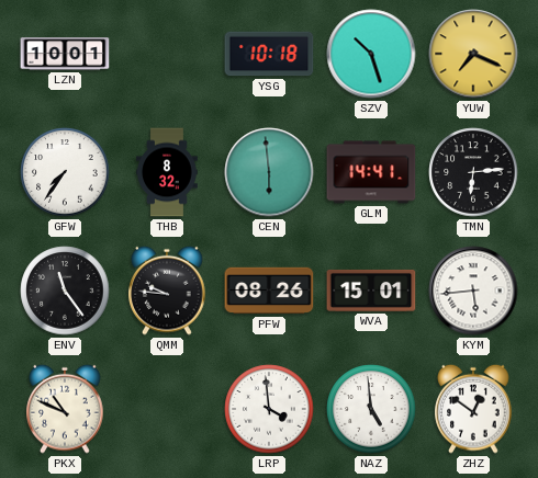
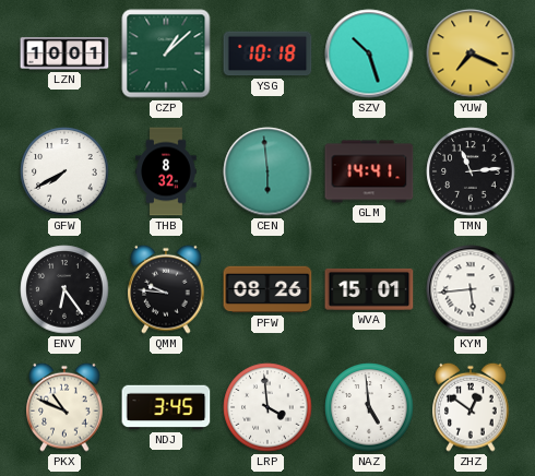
CZP: none -> 1:08 (166, 53)
GFW: 7:36 -> 7:40 (64, 171)
TMN: 6:14 -> 11:14 (471, 171)
ENV: 11:24 -> 6:24 (64, 289)
NDJ: none -> 3:45 (166, 407)
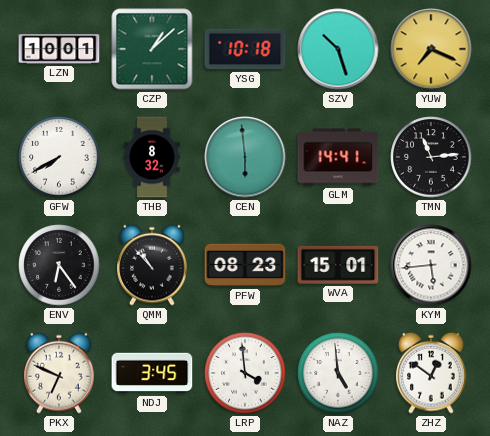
QMM: 9:46 -> 10:53 (152, 265)
PFW: 08:26 -> 08:23 (245, 265)
PKX: 10:49 -> 6:49 (59, 373)
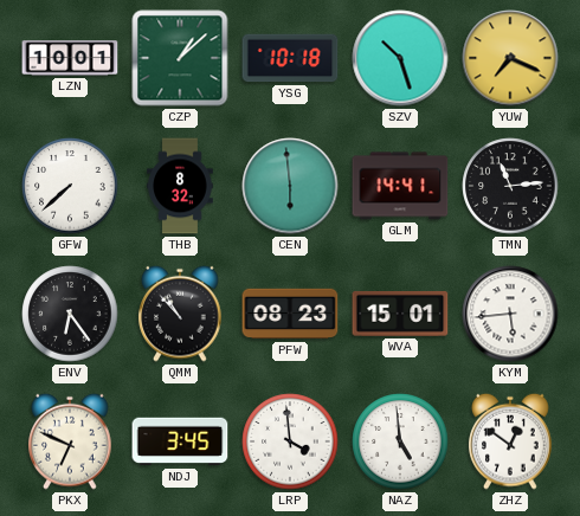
GFW: 7:40 -> 7:38 (70, 186)
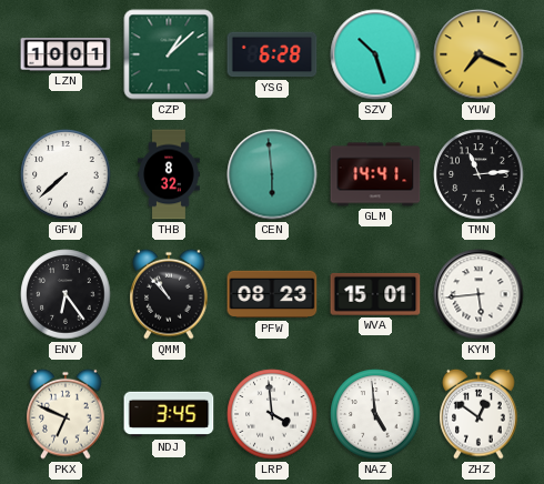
YSG: 10:18 -> 6:28 (272, 54)
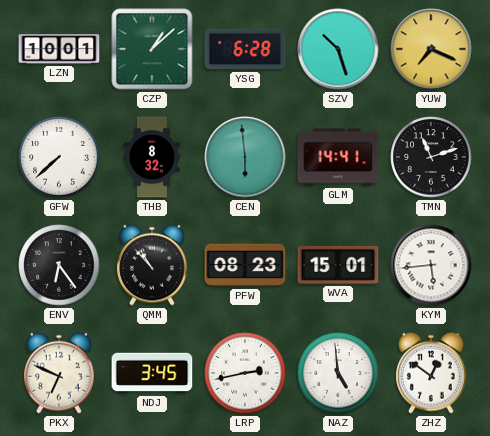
TMN: 11:14 -> 11:12 (431, 157)
LRP: 3:59 -> 2:43 (245, 373)
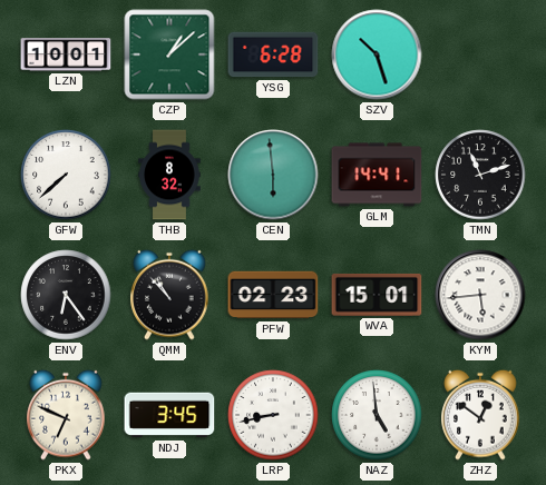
YUW: 7:19 -> none (431, 49)
PFW: 08:23 -> 02:23 (273, 295)
LRP: 2:43 -> 8:43 (273, 415)
